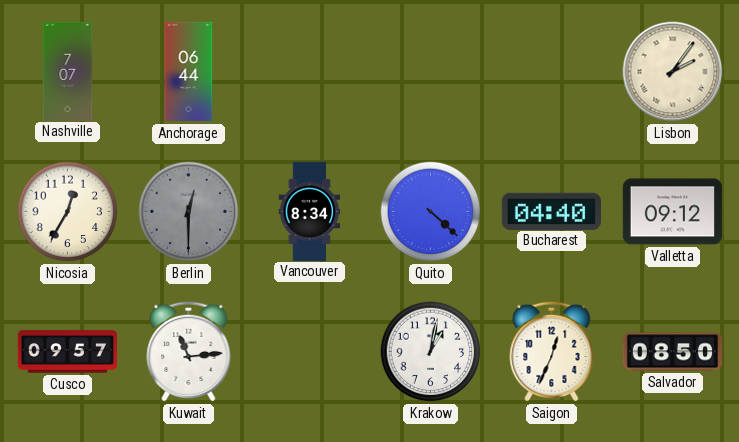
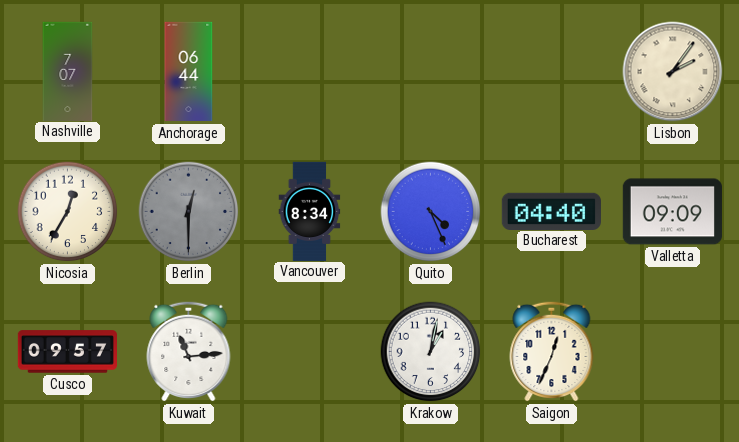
Quito: 4:22 -> 4:26 (431, 212)
Valletta: 09:12 -> 09:09 (672, 212)
Salvador: 08:50 -> none (672, 352)
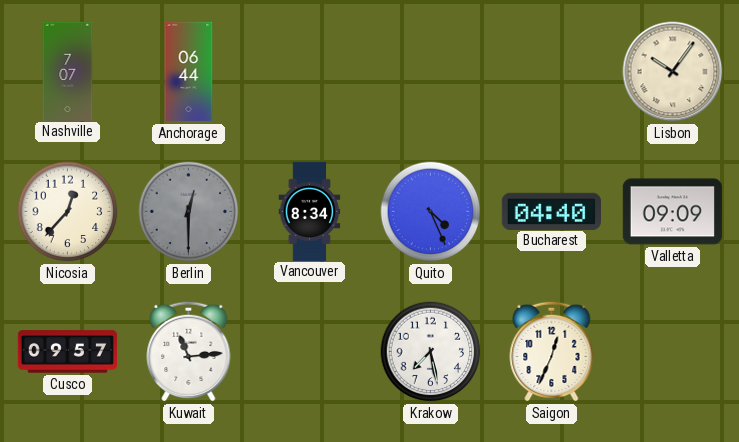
Lisbon: 2:06 -> 10:06 (673, 72)
Nicosia: 12:35 -> 12:37 (68, 212)
Krakow: 1:02 -> 7:28 (431, 352)
